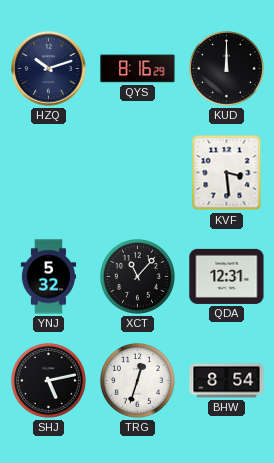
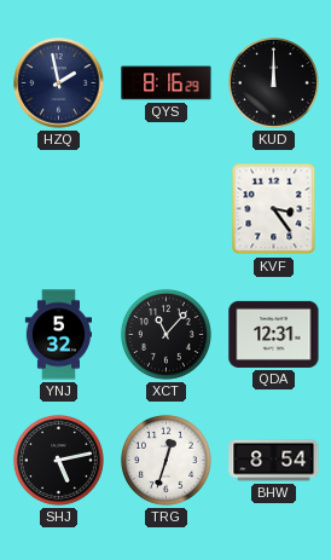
HZQ: 10:12 -> 1:58 (59, 83)
KVF: 3:29 -> 3:24 (274, 209)
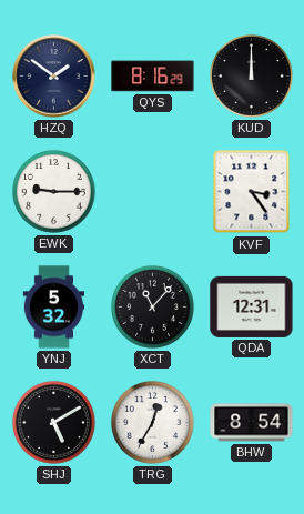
HZQ: 1:58 -> 1:51 (54, 77)
EWK: none -> 9:15 (53, 191)
SHJ: 5:13 -> 5:10 (53, 422)
TRG: 12:33 -> 12:35 (152, 422)
